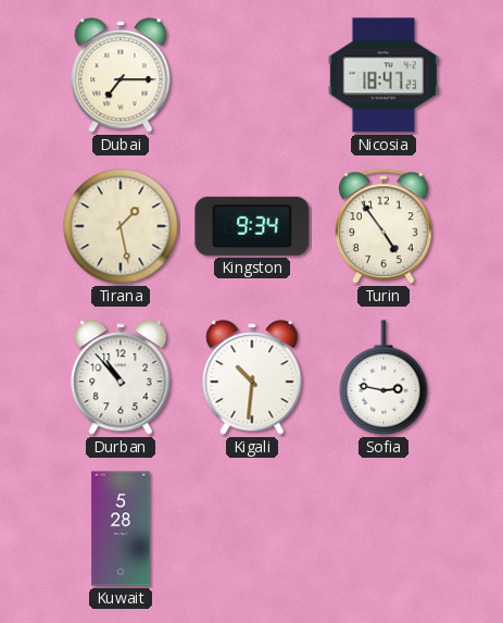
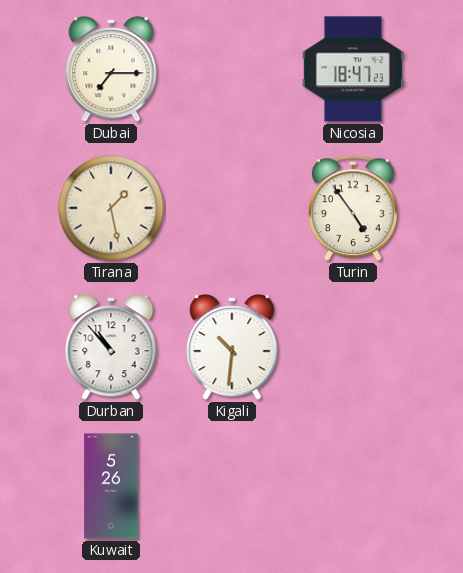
Kingston: 9:34 -> none (252, 226)
Sofia: 2:47 -> none (383, 377)
Kuwait: 5:28 -> 5:26 (111, 486)
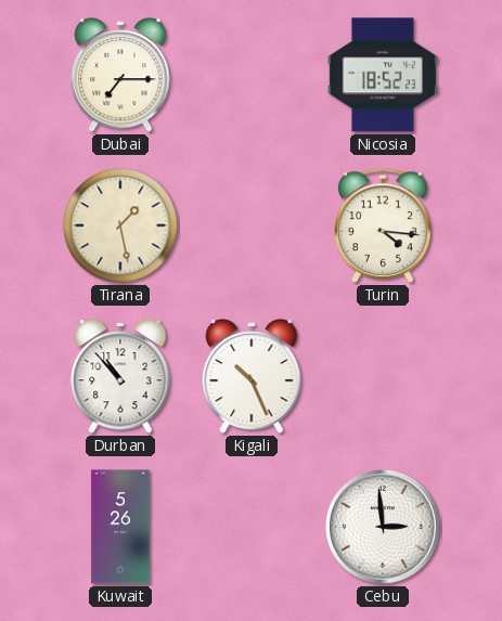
Nicosia: 18:47 -> 18:52 (383, 75)
Turin: 4:54 -> 4:16 (383, 227)
Kigali: 10:31 -> 10:26 (252, 376)
Cebu: none -> 2:59 (383, 527)
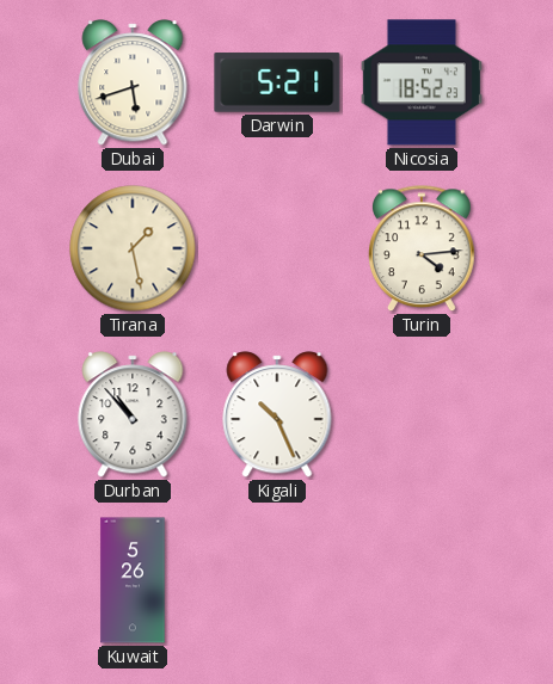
Dubai: 7:15 -> 5:42 (133, 82)
Darwin: none -> 5:21 (277, 82)
Turin: 4:16 -> 4:14 (422, 249)
Cebu: 2:59 -> none (383, 527)
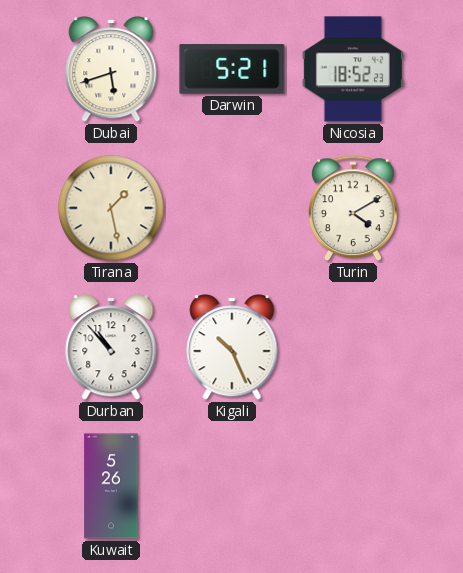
Turin: 4:14 -> 4:10 (353, 209)
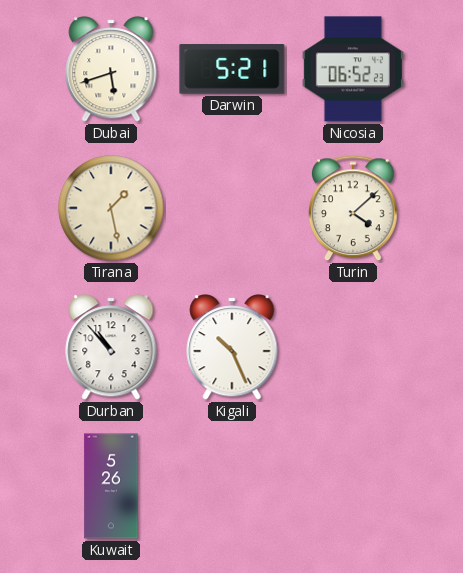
Nicosia: 18:52 -> 06:52 (353, 69)
Turin: 4:10 -> 4:08 (353, 209)
